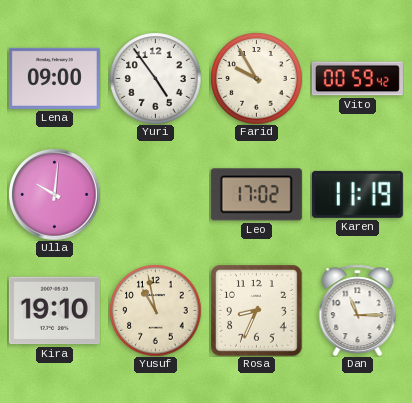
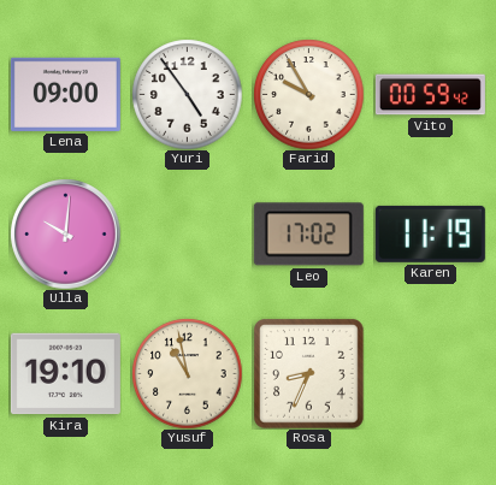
Dan: 11:15 -> none (358, 310)
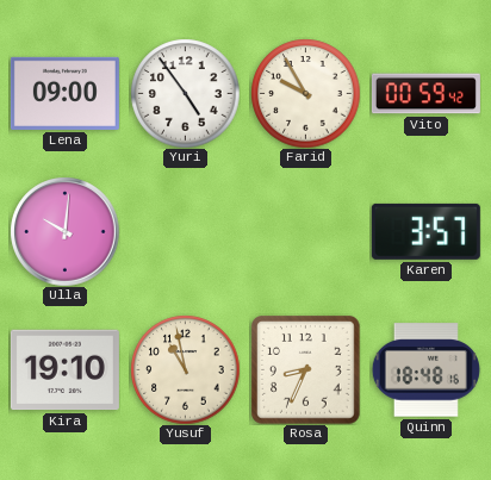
Leo: 17:02 -> none (308, 235)
Karen: 11:19 -> 3:57 (425, 231)
Quinn: none -> 18:48 (425, 370)
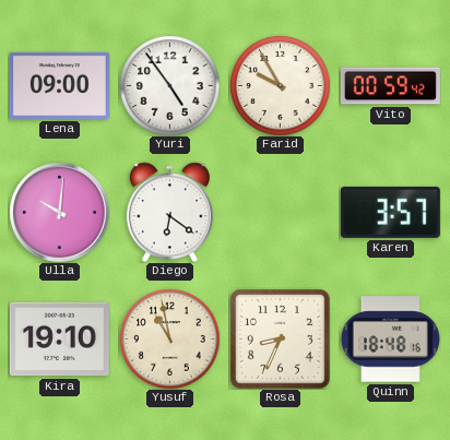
Diego: none -> 6:21 (169, 212)
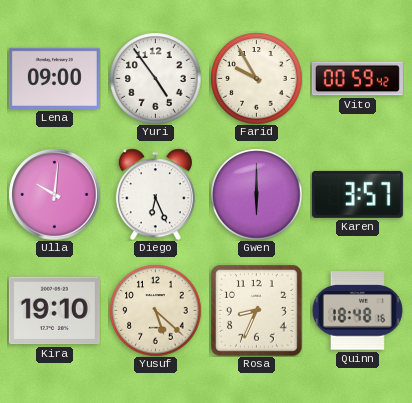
Diego: 6:21 -> 6:26 (155, 194)
Gwen: none -> 6:00 (256, 194)
Yusuf: 10:58 -> 5:22 (155, 310)
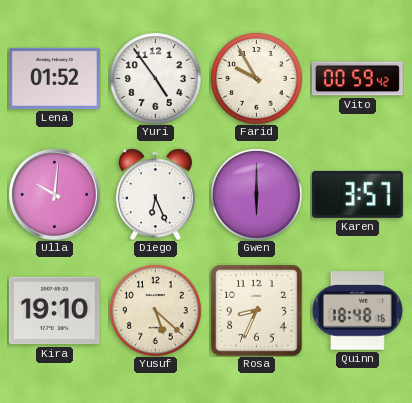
Lena: 09:00 -> 01:52 (54, 78)
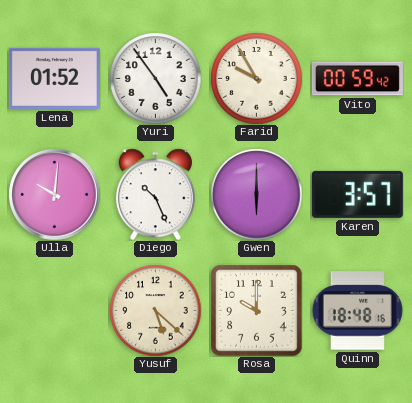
Diego: 6:26 -> 10:26 (155, 194)
Kira: 19:10 -> none (54, 311)
Rosa: 8:34 -> 10:00 (257, 311)
